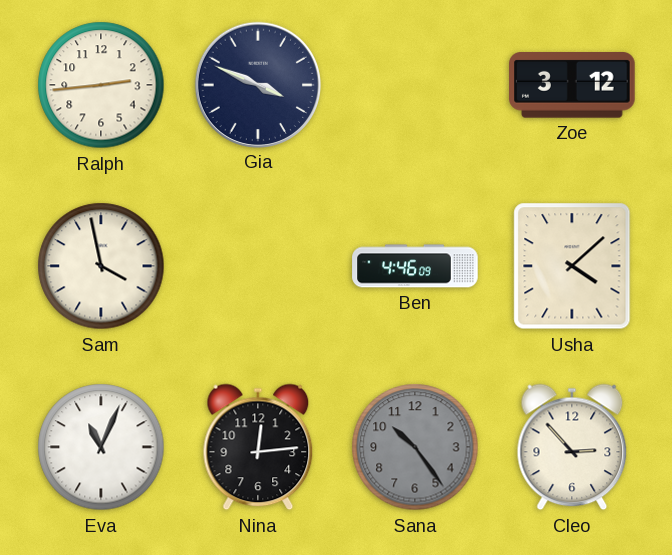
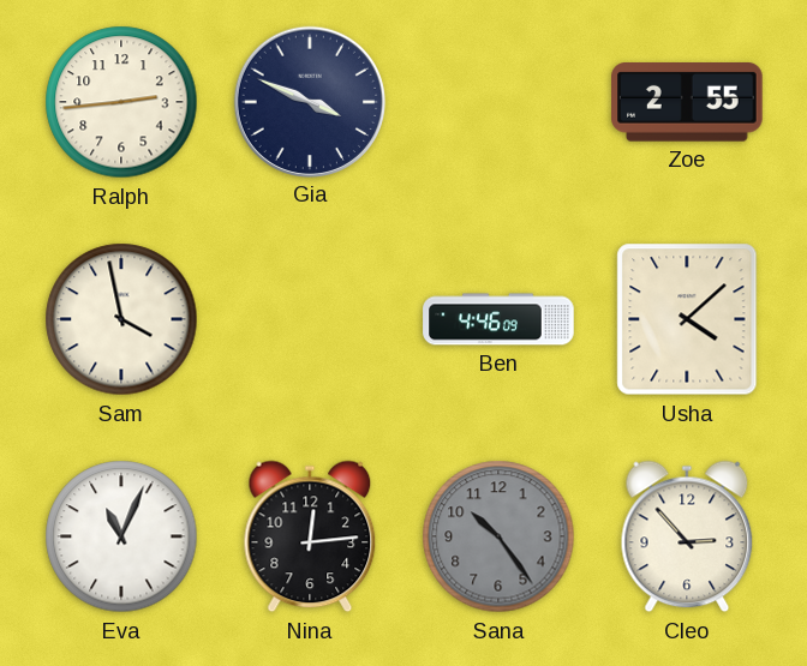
Zoe: 3:12 -> 2:55 (688, 102)
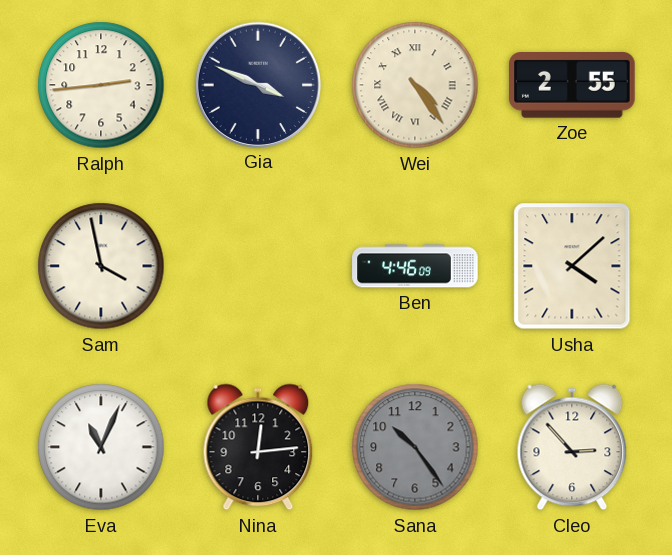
Wei: none -> 4:24 (415, 85)
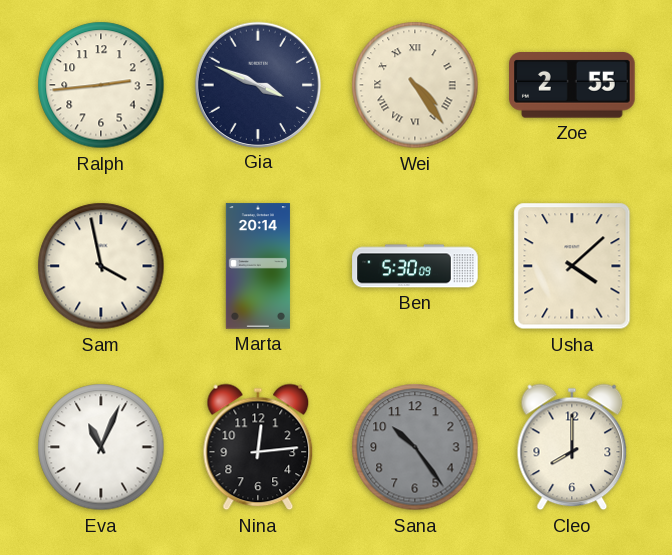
Marta: none -> 20:14 (258, 266)
Ben: 4:46 -> 5:30 (415, 266)
Cleo: 2:53 -> 8:00 (572, 447)
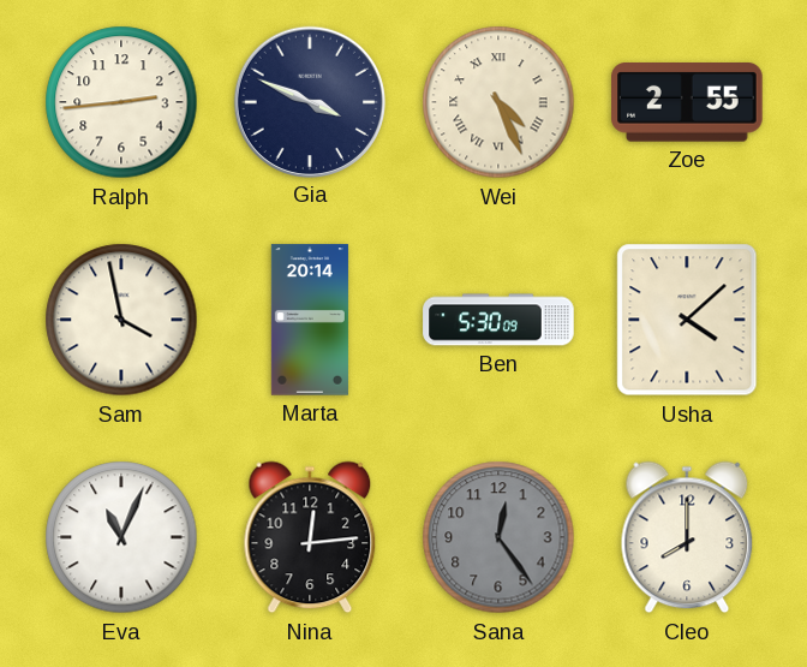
Wei: 4:24 -> 4:26 (498, 102)
Sana: 10:24 -> 12:24 (498, 537)
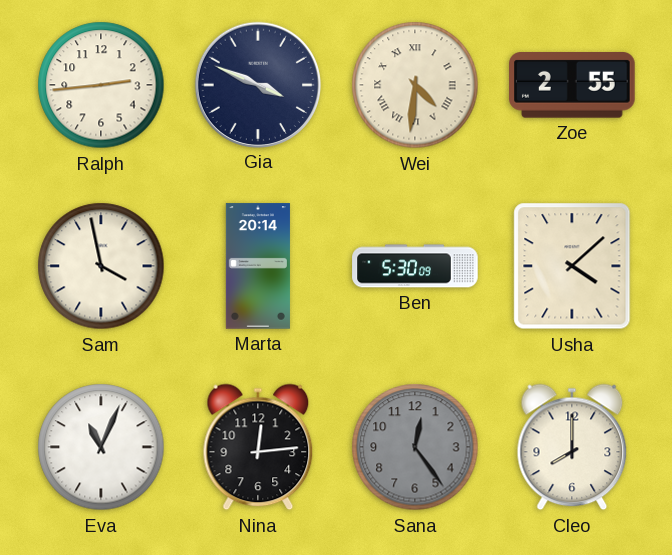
Wei: 4:26 -> 4:31 (415, 85)
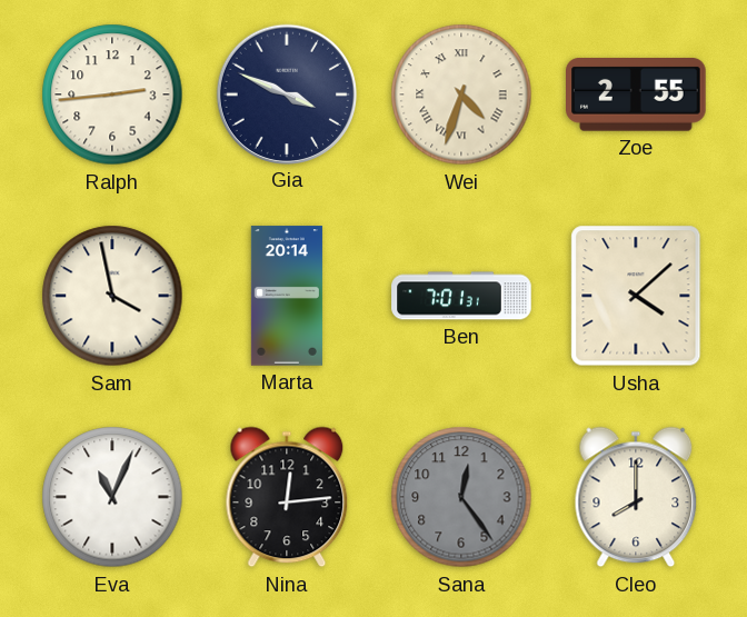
Wei: 4:31 -> 4:33 (461, 94)
Ben: 5:30 -> 7:01 (461, 296)
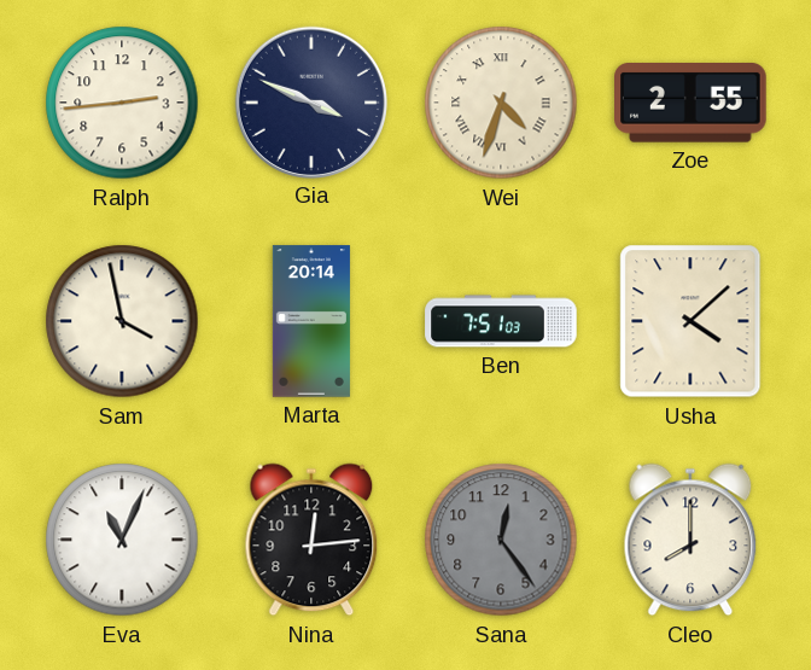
Ben: 7:01 -> 7:51 (501, 321)
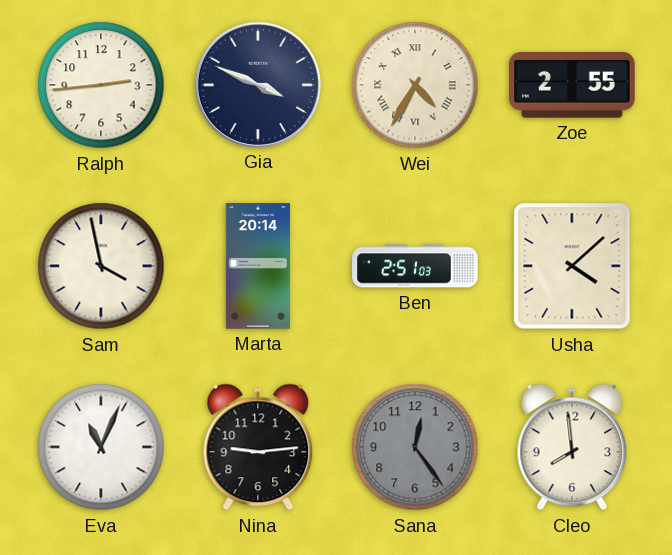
Wei: 4:33 -> 4:35 (415, 85)
Ben: 7:51 -> 2:51 (415, 266)
Nina: 12:14 -> 9:14 (258, 447)
Cleo: 8:00 -> 7:59 (572, 447)
